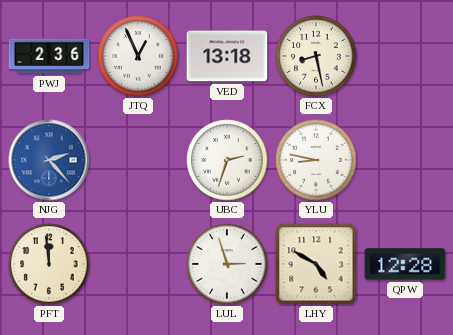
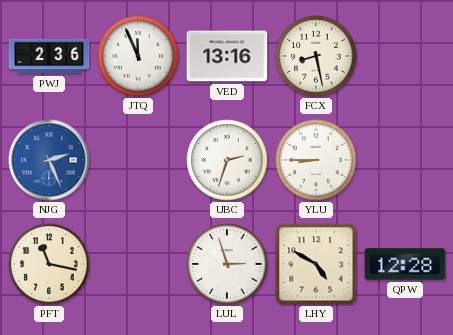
JTQ: 12:56 -> 11:56 (138, 56)
VED: 13:18 -> 13:16 (227, 56)
NJG: 2:23 -> 2:26 (49, 160)
YLU: 8:47 -> 8:45 (316, 160)
PFT: 11:59 -> 11:17 (49, 264)
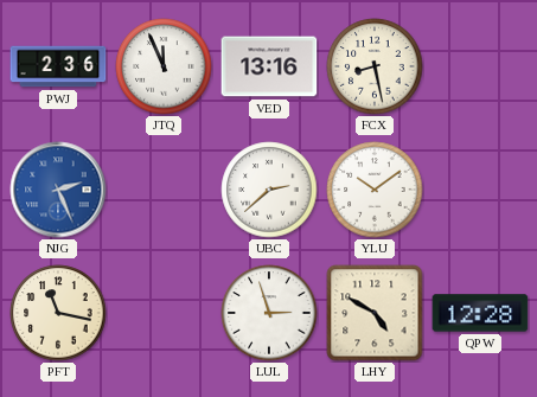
UBC: 2:33 -> 2:38 (269, 190)
YLU: 8:45 -> 10:09 (375, 190)
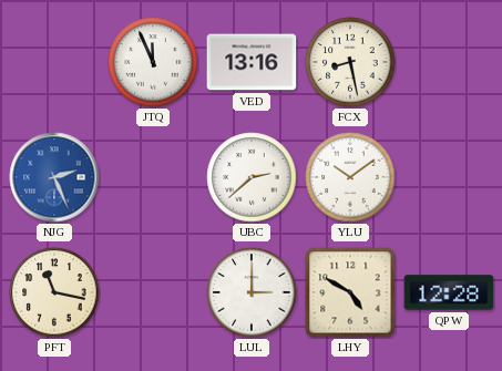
PWJ: 2:36 -> none (58, 66)
LUL: 2:57 -> 3:00 (252, 292)
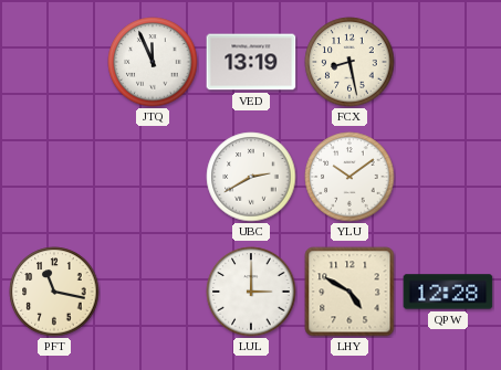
VED: 13:16 -> 13:19 (251, 62)
NJG: 2:26 -> none (54, 177)
UBC: 2:38 -> 2:40 (251, 177)
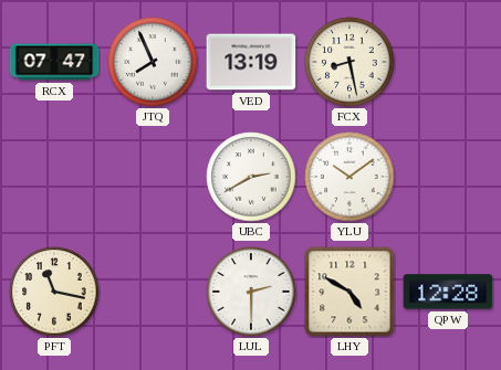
RCX: none -> 07:47 (54, 62)
JTQ: 11:56 -> 7:56 (153, 62)
LUL: 3:00 -> 2:30 (251, 292)
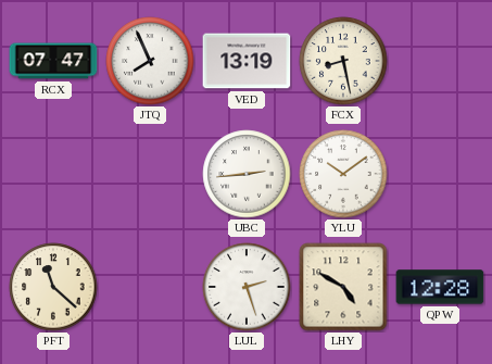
UBC: 2:40 -> 2:44 (247, 174)
PFT: 11:17 -> 11:22 (53, 287)
LUL: 2:30 -> 2:27 (247, 287)
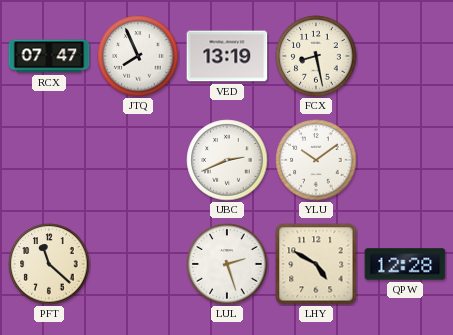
UBC: 2:44 -> 2:41 (227, 160)
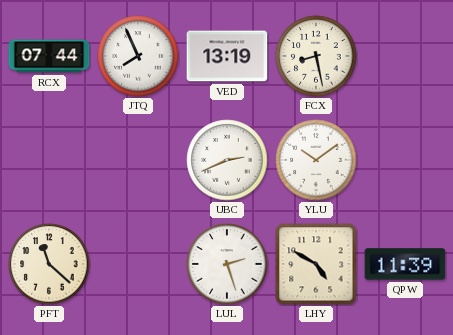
RCX: 07:47 -> 07:44 (49, 56)
QPW: 12:28 -> 11:39 (405, 264)
